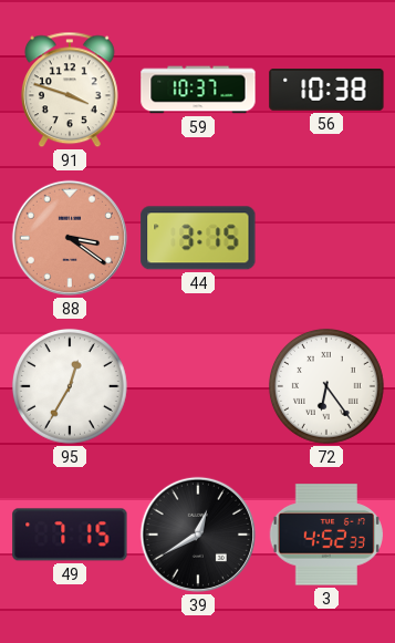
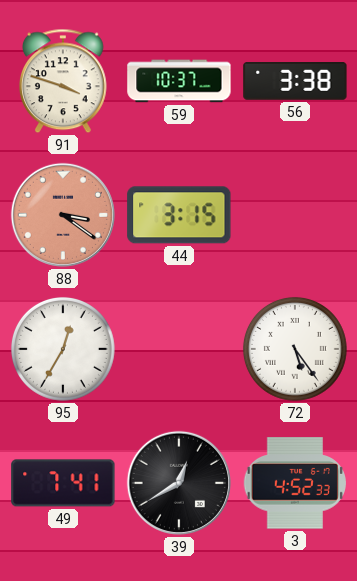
56: 10:38 -> 3:38 (295, 82)
72: 6:24 -> 5:24 (295, 349)
49: 7:15 -> 7:41 (63, 483)
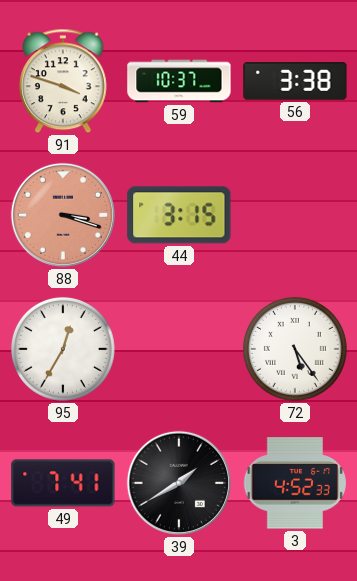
88: 3:21 -> 3:18 (63, 215)
39: 12:40 -> 1:40 (179, 483)
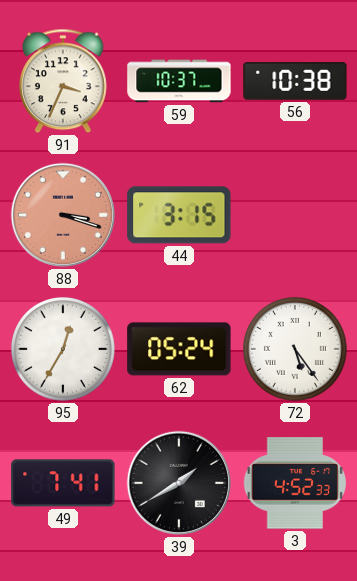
91: 3:48 -> 3:34 (63, 81)
56: 3:38 -> 10:38 (295, 82)
62: none -> 05:24 (179, 349)
